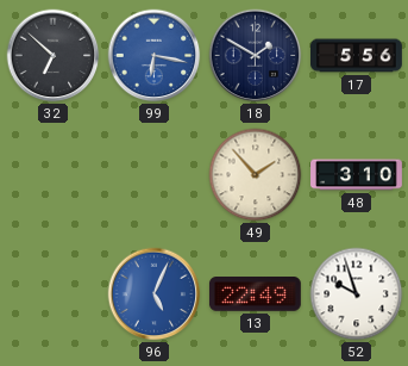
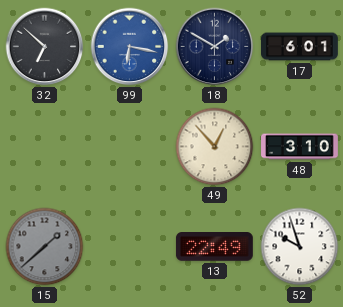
17: 5:56 -> 6:01 (300, 47)
49: 1:53 -> 12:53 (215, 147)
15: none -> 1:38 (45, 247)
96: 5:04 -> none (155, 294)
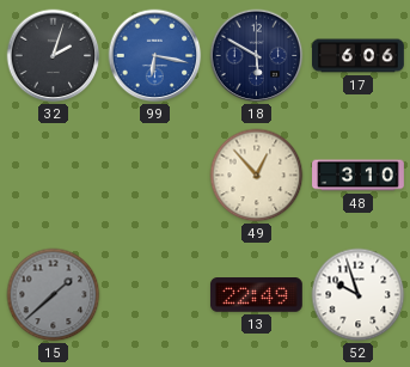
32: 6:52 -> 2:03 (54, 56)
18: 1:50 -> 5:50 (257, 56)
17: 6:01 -> 6:06 (359, 56)
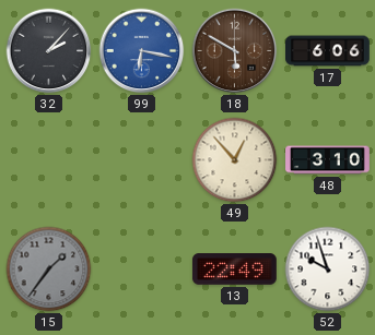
32: 2:03 -> 2:07 (49, 51)
18 dial: navy -> brown (235, 51)
15: 1:38 -> 1:36 (49, 270)
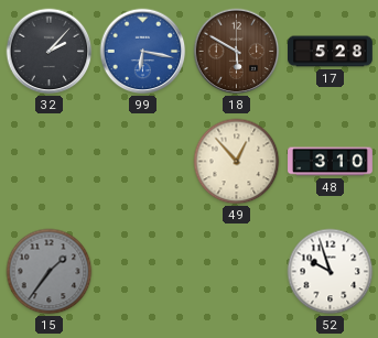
17: 6:06 -> 5:28 (331, 52)
13: 22:49 -> none (234, 270)
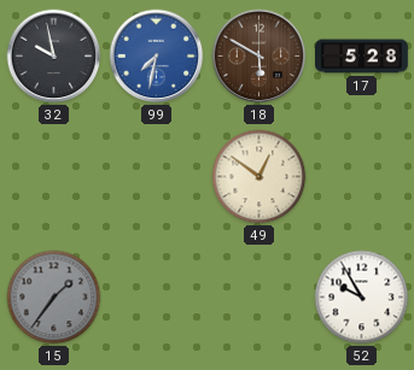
32: 2:07 -> 9:58 (54, 57)
99: 6:17 -> 7:32 (157, 57)
49: 12:53 -> 12:51 (260, 177)
48: 3:10 -> none (331, 162)
52: 9:57 -> 9:55 (362, 298)
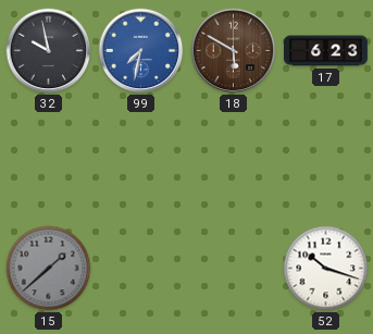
17: 5:28 -> 6:23 (326, 51)
49: 12:51 -> none (260, 177)
15: 1:36 -> 1:38 (49, 269)
52: 9:55 -> 10:18 (326, 269)
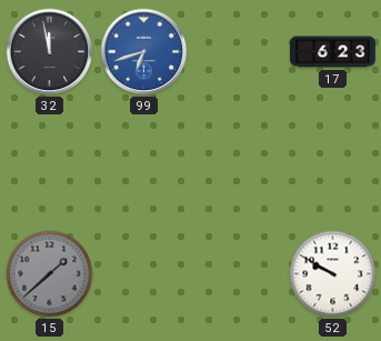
32: 9:58 -> 11:58 (50, 52)
99: 7:32 -> 6:42 (144, 52)
18: 5:50 -> none (234, 51)
52: 10:18 -> 9:50 (333, 274)
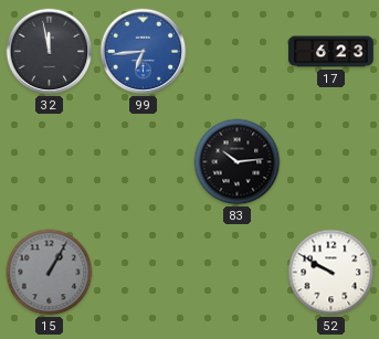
99: 6:42 -> 6:44 (144, 52)
83: none -> 10:14 (238, 162)
15: 1:38 -> 1:05 (50, 273)
